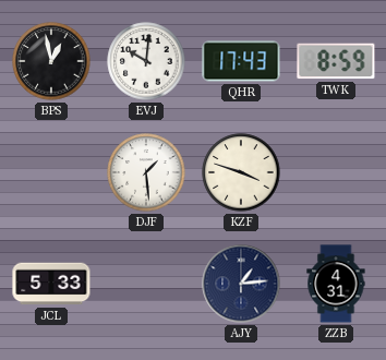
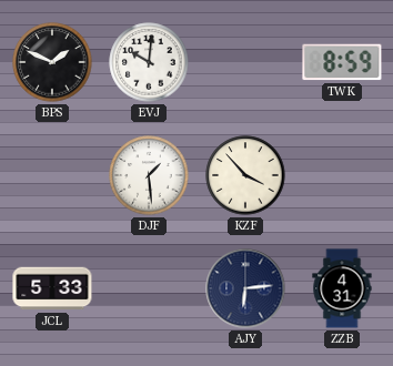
BPS: 12:58 -> 1:49 (52, 62)
QHR: 17:43 -> none (241, 61)
KZF: 3:48 -> 3:53 (245, 175)
AJY: 1:14 -> 6:14 (245, 288)
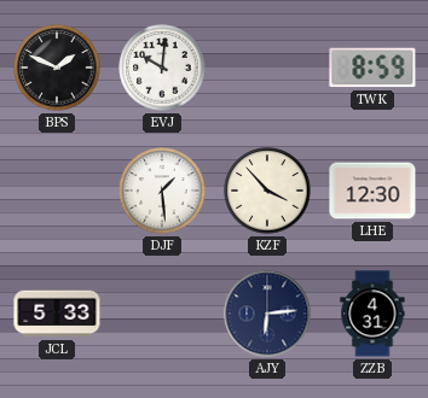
LHE: none -> 12:30 (372, 191)
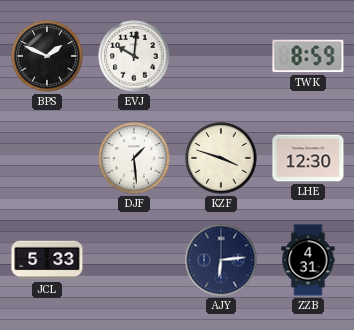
KZF: 3:53 -> 3:48 (221, 158)
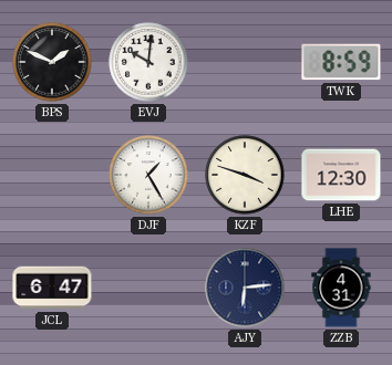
DJF: 1:29 -> 1:25 (148, 175)
JCL: 5:33 -> 6:47 (52, 288)
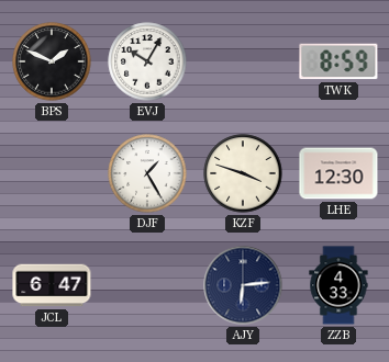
EVJ: 10:01 -> 10:05 (147, 61)
ZZB: 4:31 -> 4:33 (338, 285)
